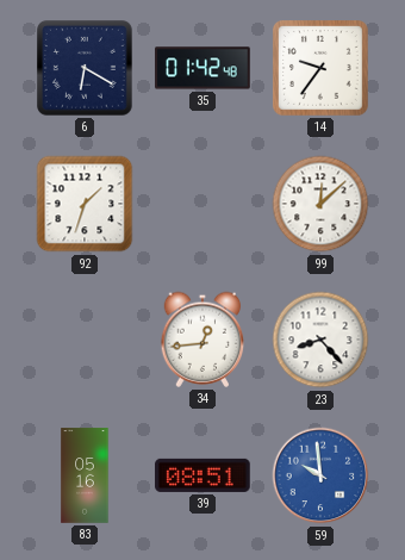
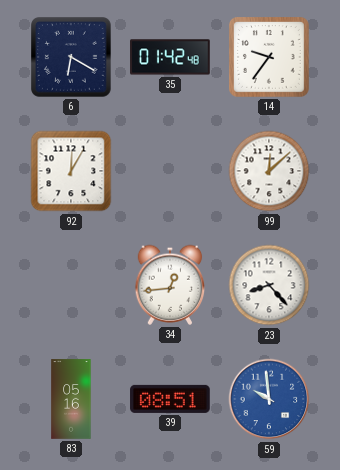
92: 1:33 -> 12:05 (71, 171)
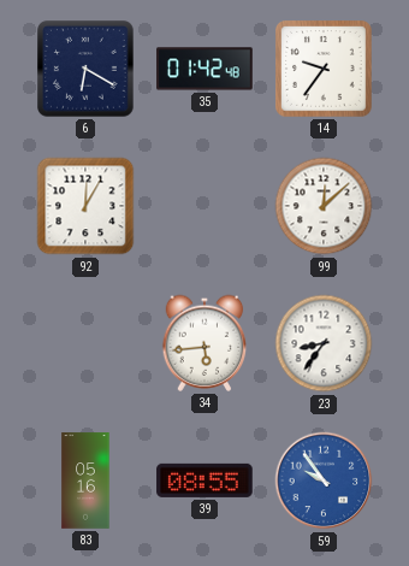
34: 12:44 -> 5:44 (204, 343)
23: 8:23 -> 8:36 (324, 343)
39: 08:51 -> 08:55 (204, 480)
59: 9:59 -> 9:54 (324, 480)
